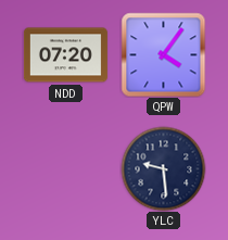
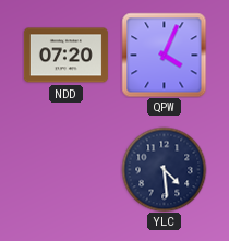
QPW: 4:06 -> 4:04 (164, 55)
YLC: 9:29 -> 4:29 (164, 169)
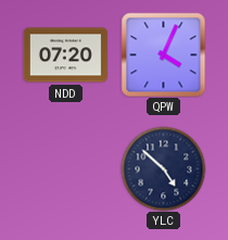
YLC: 4:29 -> 4:52 (163, 168)
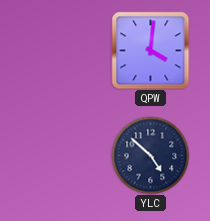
NDD: 07:20 -> none (65, 55)
QPW: 4:04 -> 4:01 (150, 50)
